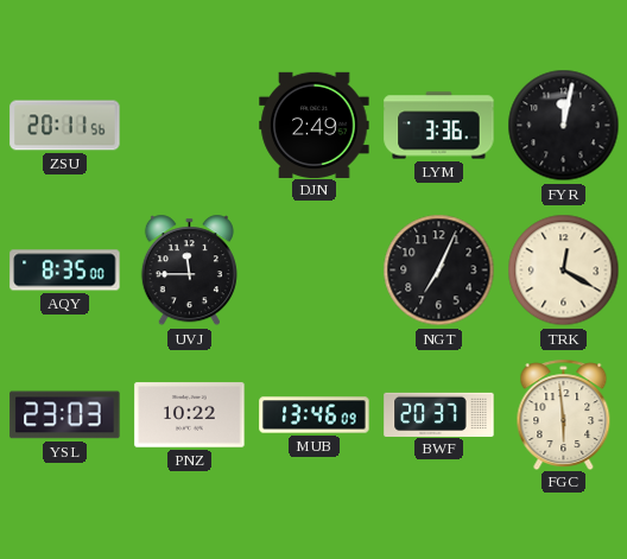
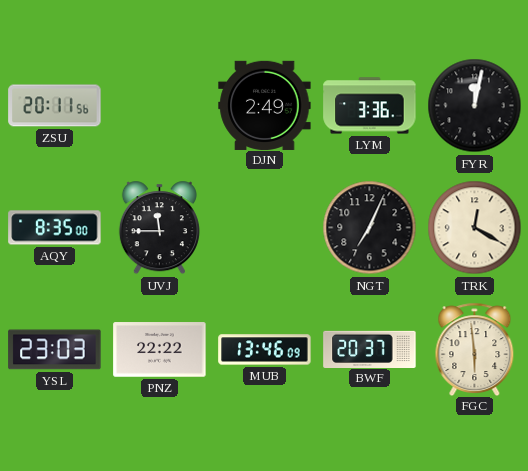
PNZ: 10:22 -> 22:22 (160, 350)
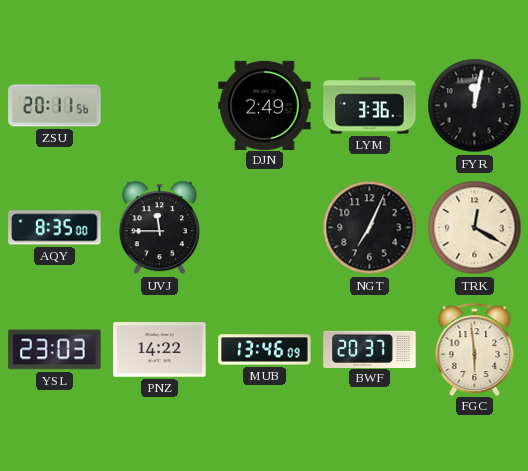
PNZ: 22:22 -> 14:22 (160, 350)
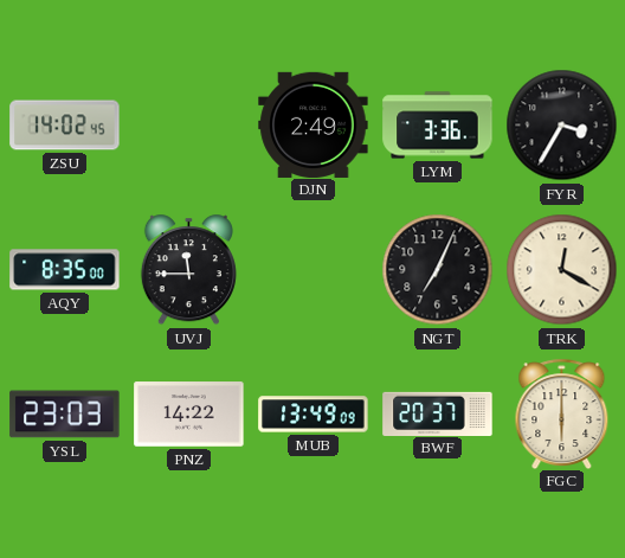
ZSU: 20:11 -> 14:02 (65, 126)
FYR: 12:02 -> 3:35 (562, 126)
MUB: 13:46 -> 13:49 (314, 415)
FGC: 5:59 -> 6:00 (562, 413)
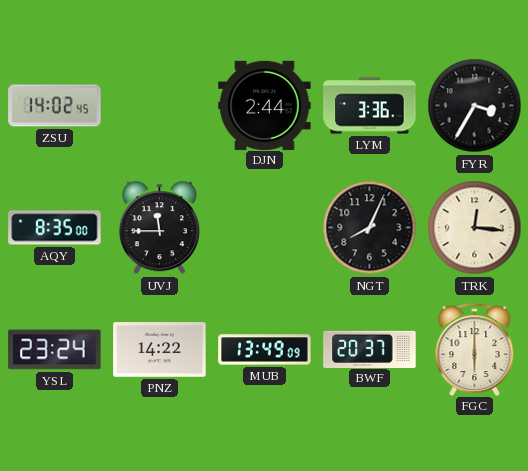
DJN: 2:49 -> 2:44 (265, 105)
NGT: 7:04 -> 8:04 (370, 228)
TRK: 12:20 -> 12:16 (475, 228)
YSL: 23:03 -> 23:24 (55, 350)
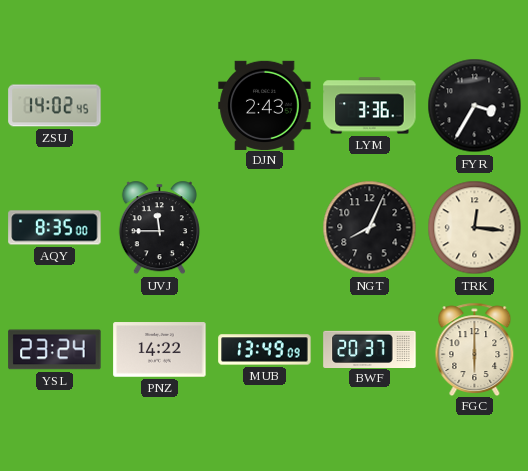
DJN: 2:44 -> 2:43 (265, 105)
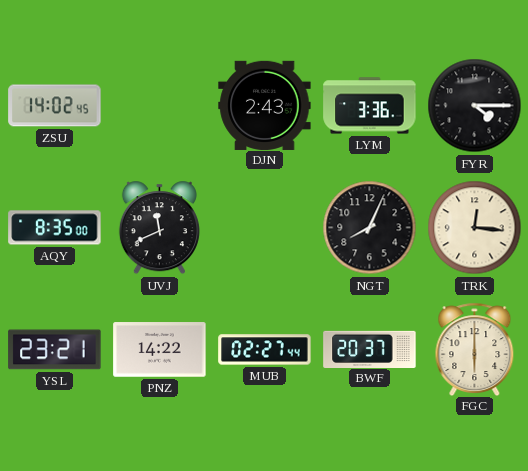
FYR: 3:35 -> 4:15 (475, 106)
UVJ: 11:45 -> 11:41 (159, 228)
YSL: 23:24 -> 23:21 (55, 350)
MUB: 13:49 -> 02:27 (265, 350)
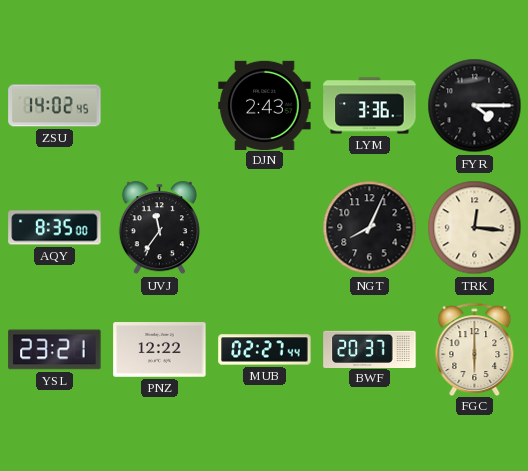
UVJ: 11:41 -> 11:36 (159, 228)
PNZ: 14:22 -> 12:22 (160, 350)
